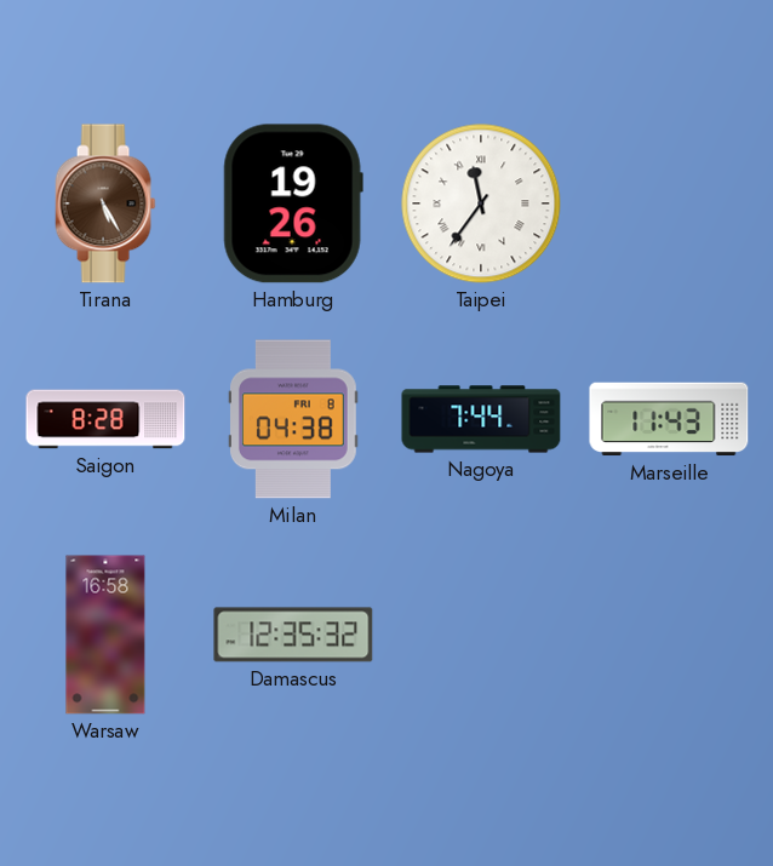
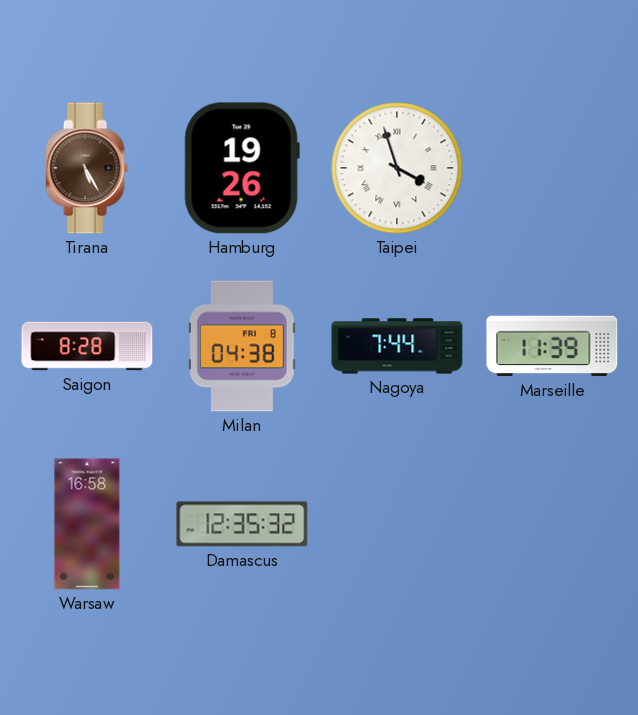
Taipei: 11:36 -> 3:57 (397, 168)
Marseille: 11:43 -> 11:39 (552, 346)
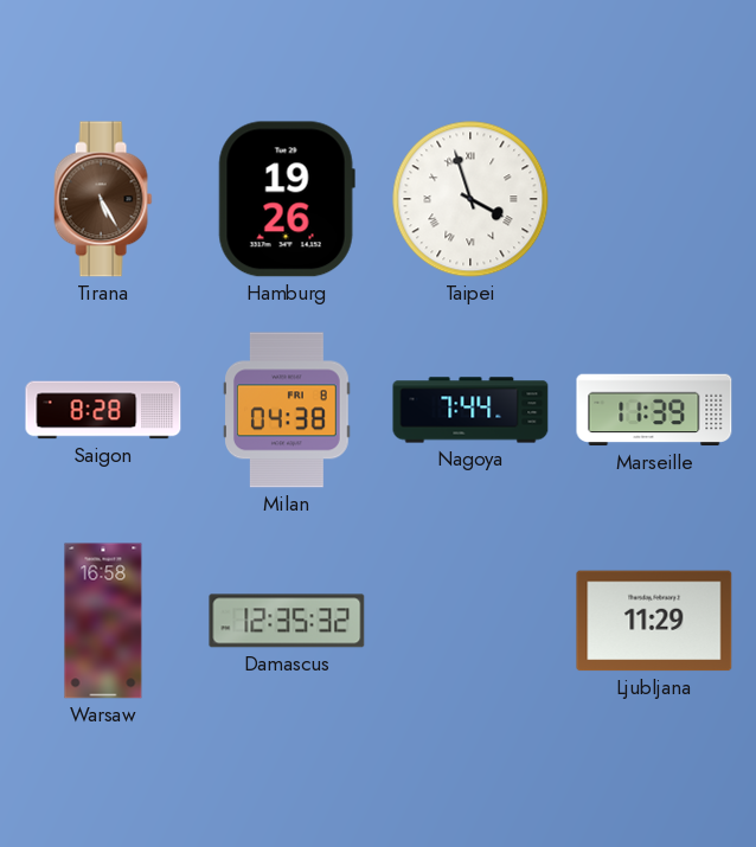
Ljubljana: none -> 11:29 (654, 621)
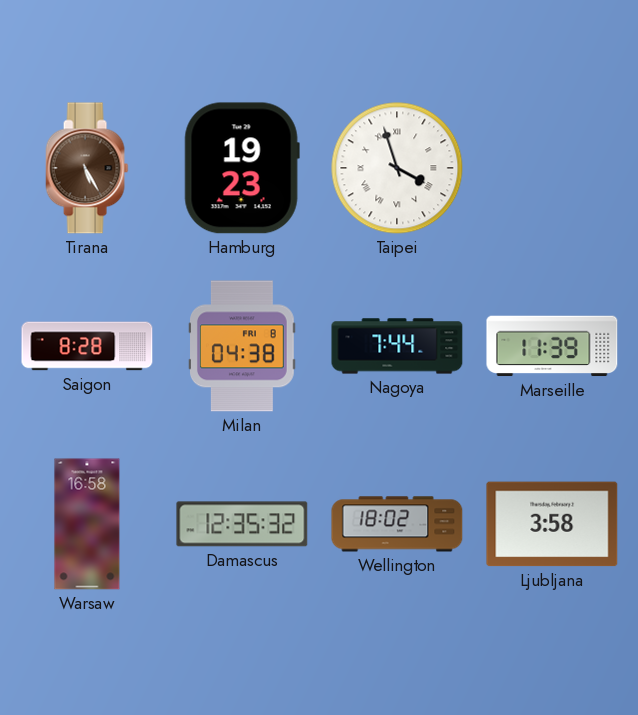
Hamburg: 19:26 -> 19:23 (242, 168)
Wellington: none -> 18:02 (397, 524)
Ljubljana: 11:29 -> 3:58 (552, 524)
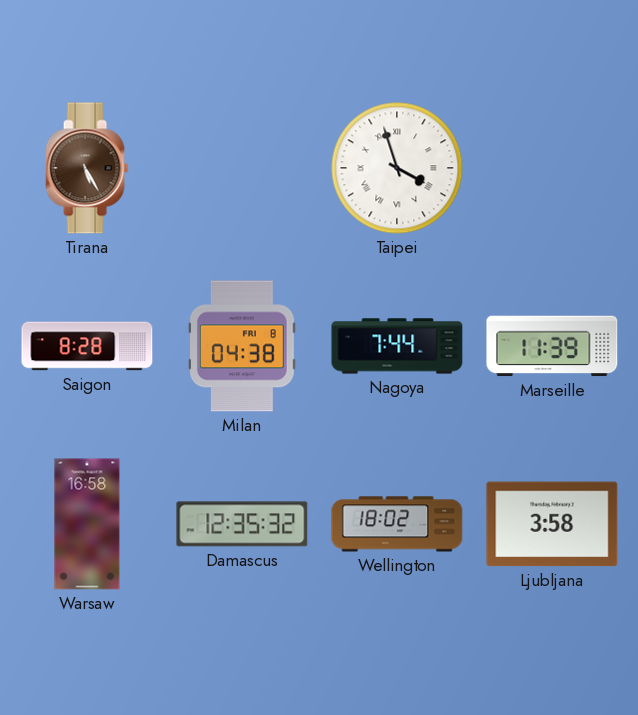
Hamburg: 19:23 -> none (242, 168)
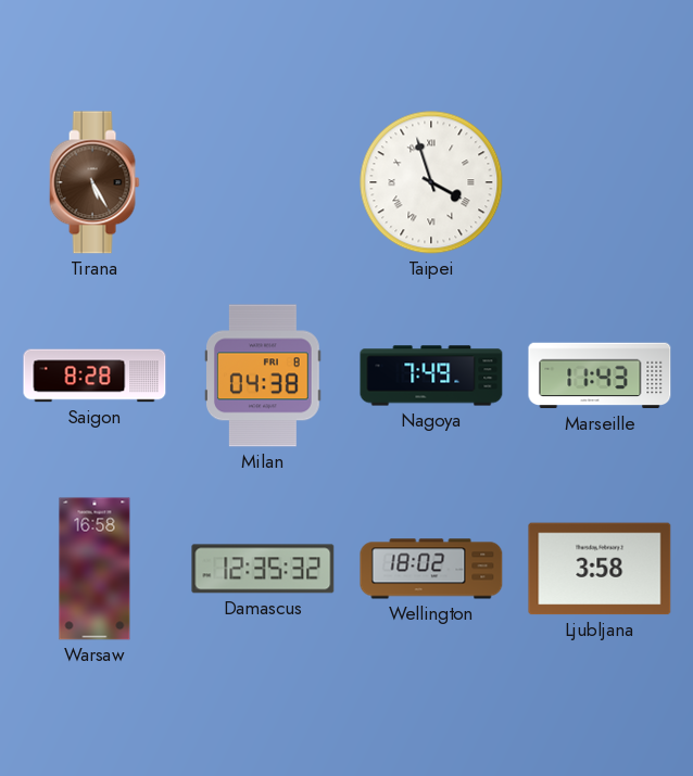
Nagoya: 7:44 -> 7:49 (431, 376)
Marseille: 11:39 -> 11:43 (600, 376)
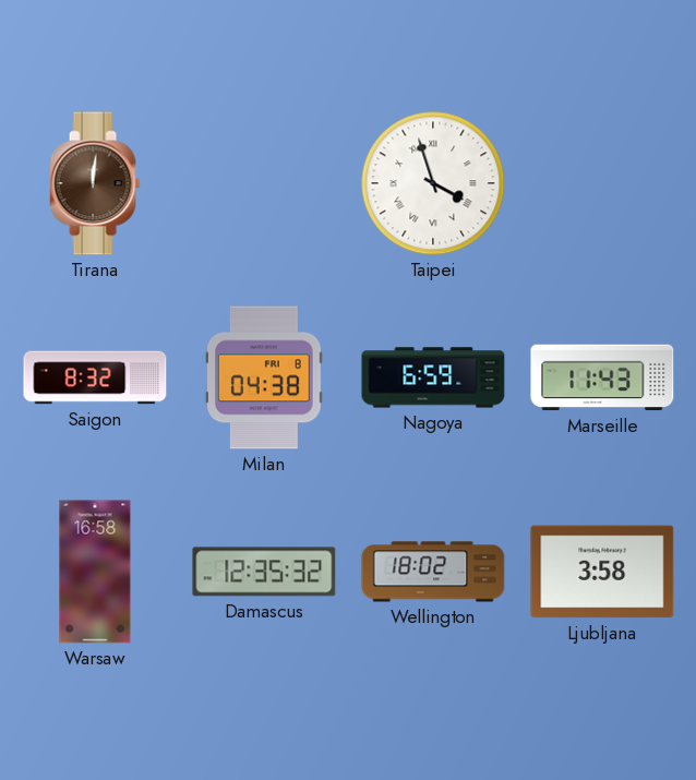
Tirana: 5:25 -> 12:01 (95, 183)
Saigon: 8:28 -> 8:32 (95, 377)
Nagoya: 7:49 -> 6:59 (433, 377)
